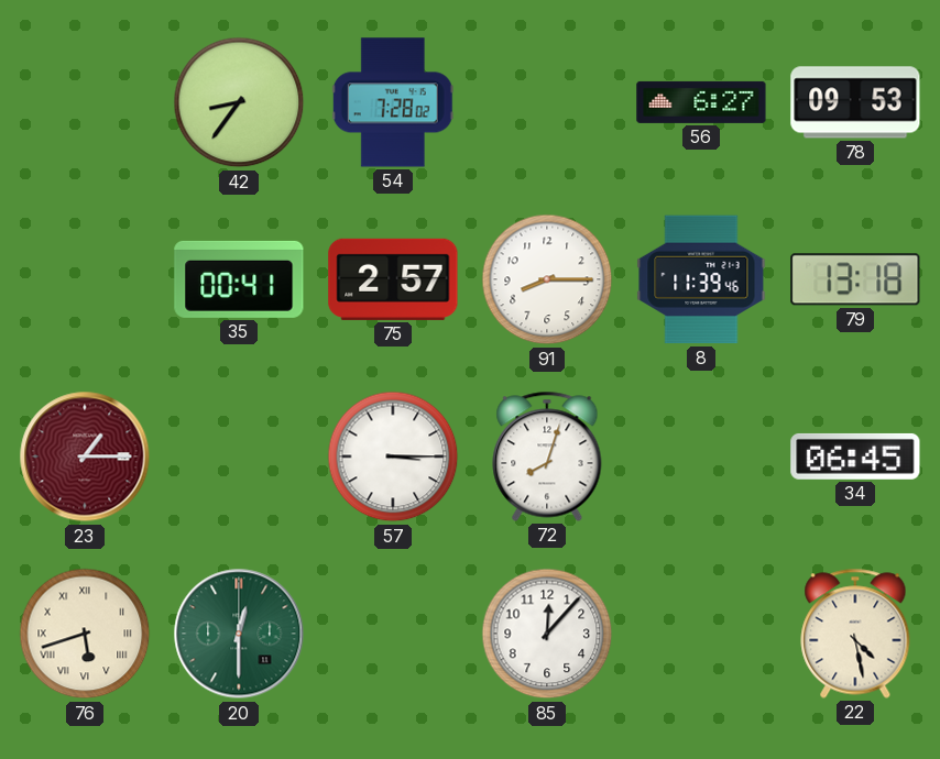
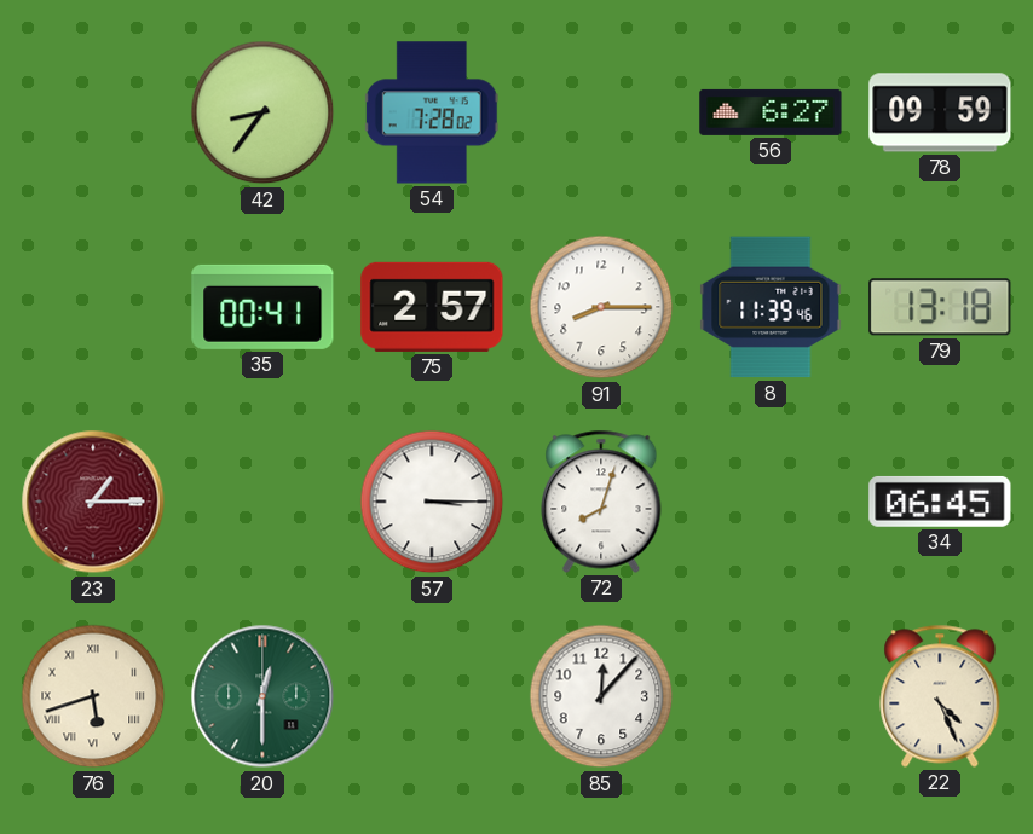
78: 09:53 -> 09:59 (940, 112)
22: 4:28 -> 4:26 (940, 696)
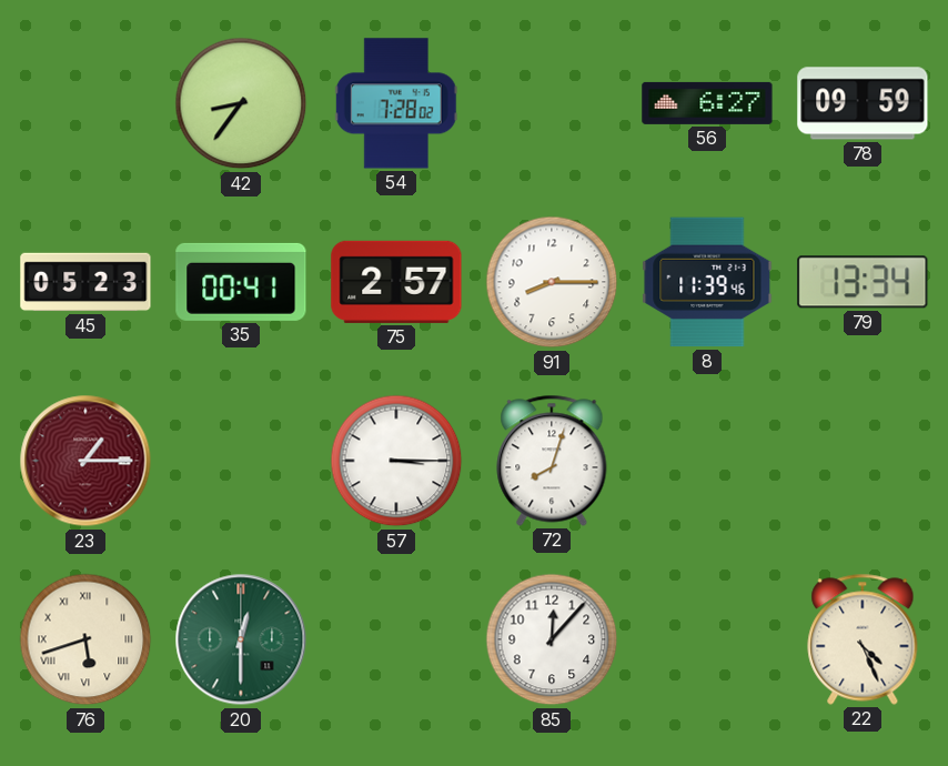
45: none -> 05:23 (85, 282)
79: 13:18 -> 13:34 (863, 282)
34: 06:45 -> none (940, 502)
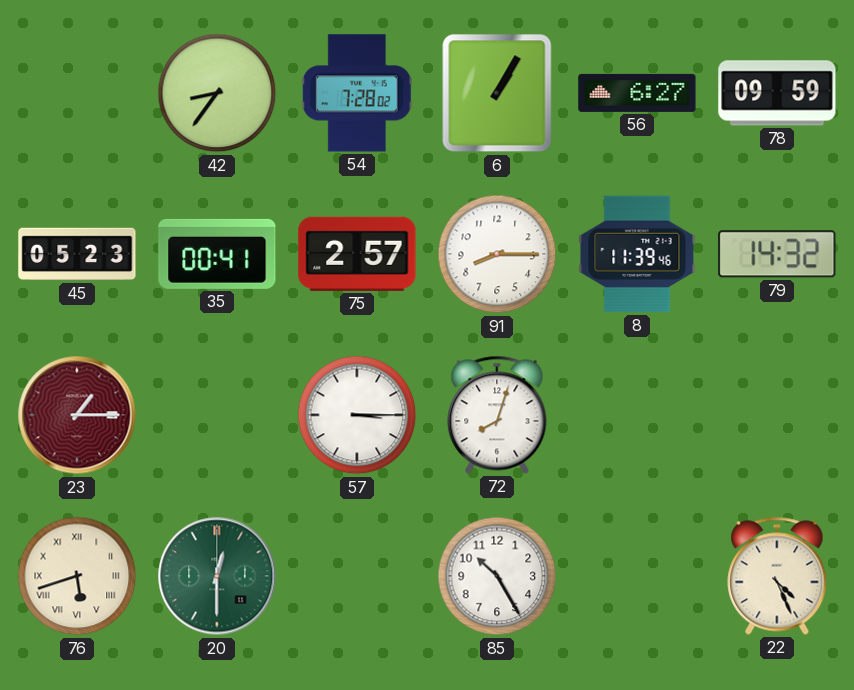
6: none -> 1:05 (497, 93)
79: 13:34 -> 14:32 (777, 254)
85: 12:07 -> 10:25 (497, 576)
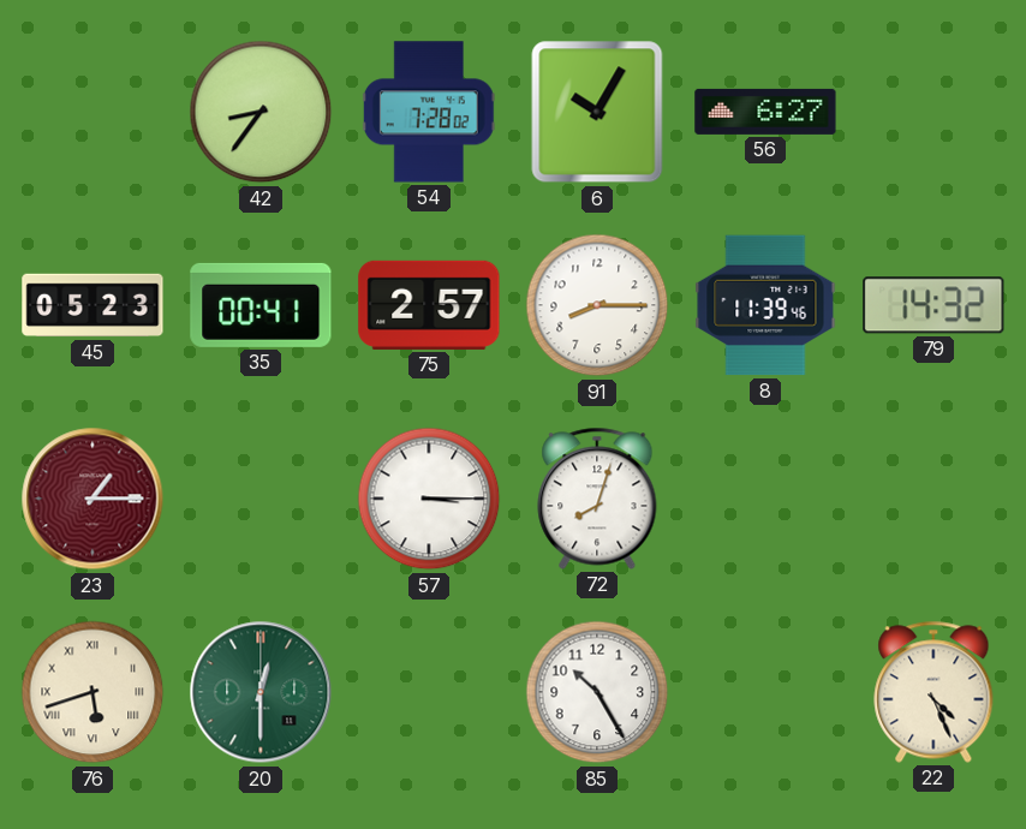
6: 1:05 -> 10:05 (597, 112)
78: 09:59 -> none (777, 93)
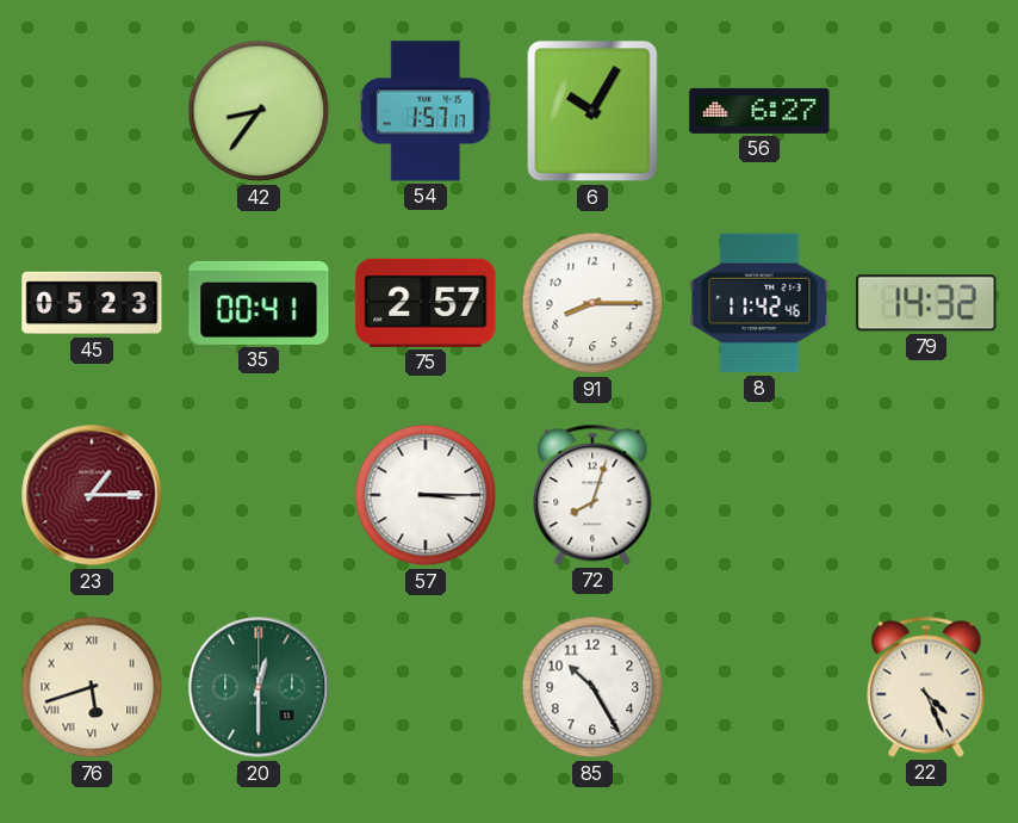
54: 7:28 -> 1:57 (426, 111)
8: 11:39 -> 11:42 (759, 303)
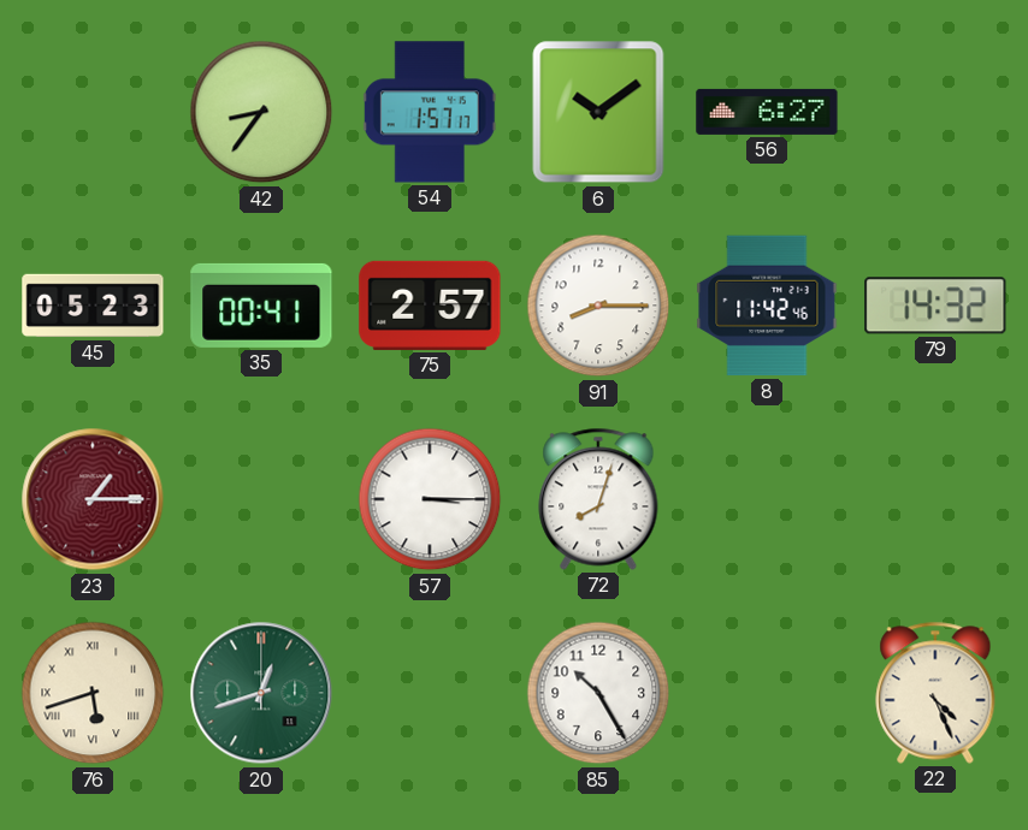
6: 10:05 -> 10:09 (598, 112)
20: 12:30 -> 12:42 (261, 693)
